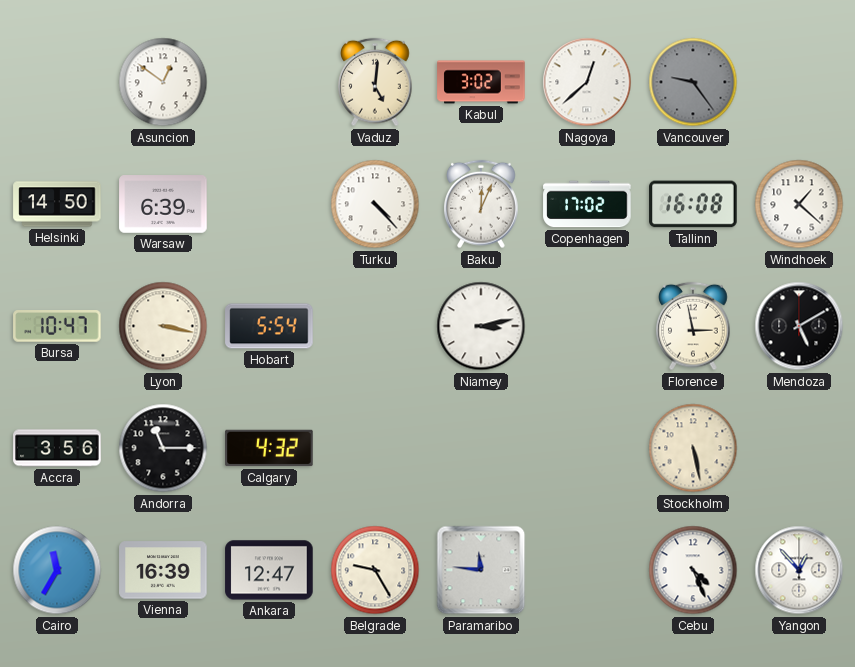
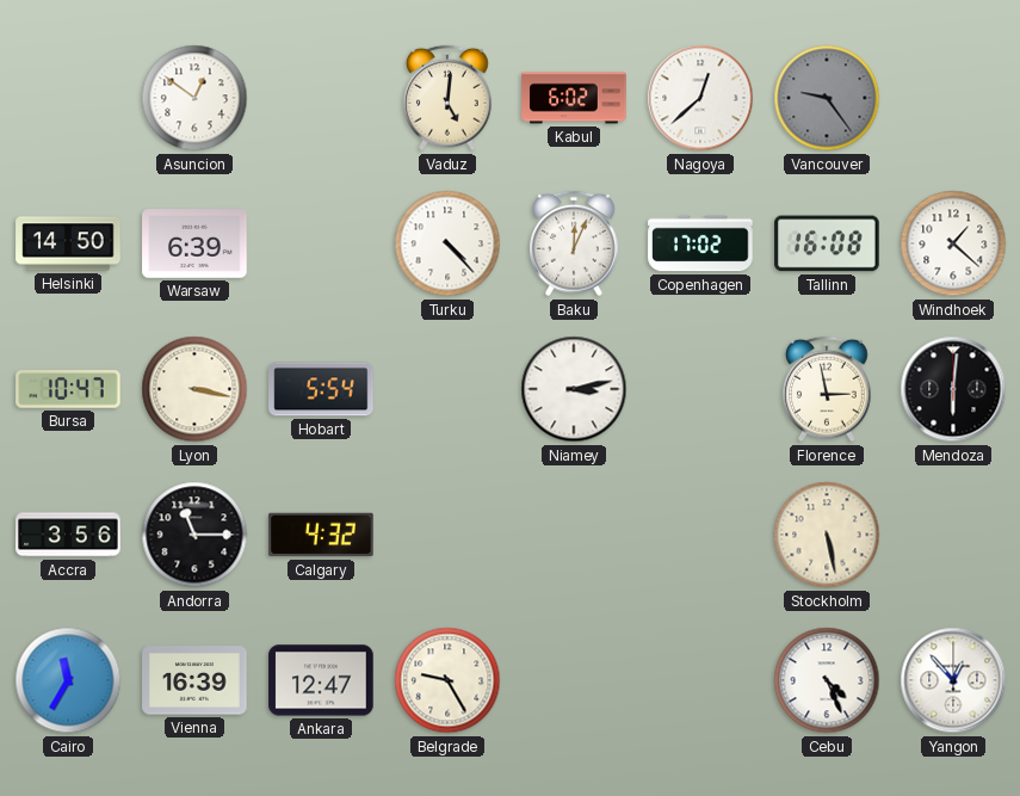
Kabul: 3:02 -> 6:02 (574, 98)
Mendoza: 5:10 -> 6:01 (953, 389)
Paramaribo: 11:46 -> none (481, 570)
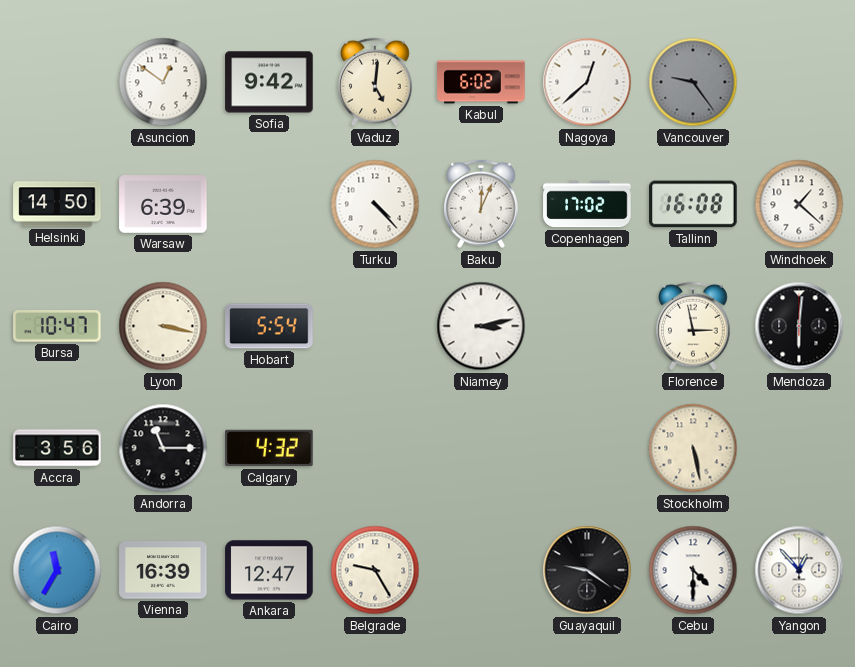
Sofia: none -> 9:42 (269, 82)
Guayaquil: none -> 9:21 (587, 570)
Cebu: 4:26 -> 4:30 (693, 570)
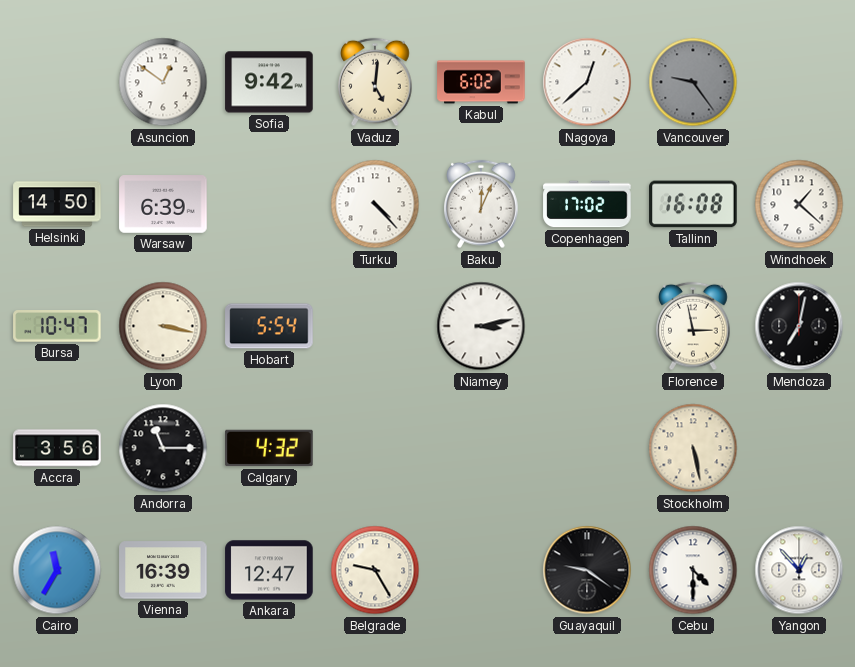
Mendoza: 6:01 -> 7:02 (799, 326)
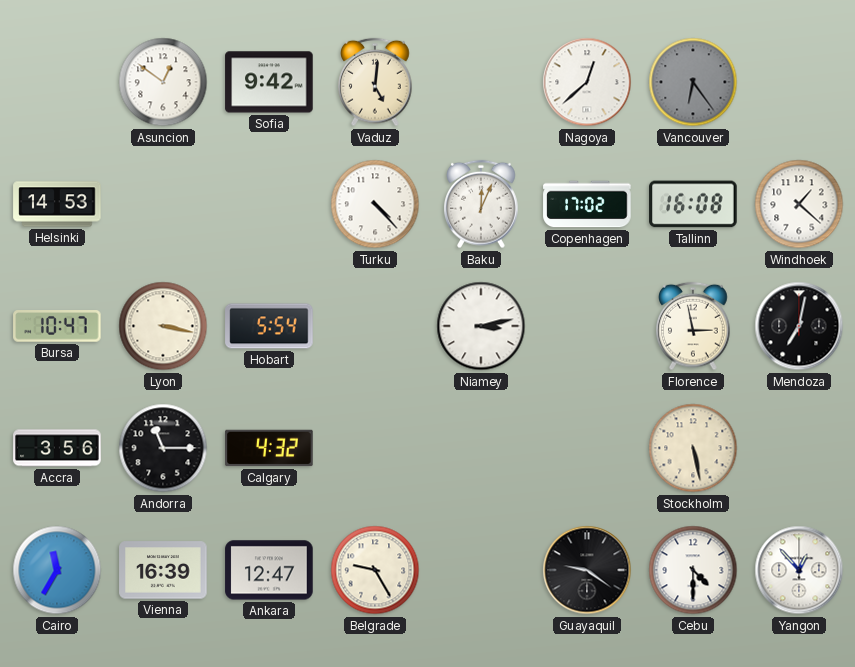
Kabul: 6:02 -> none (481, 82)
Vancouver: 9:24 -> 6:24 (693, 82)
Helsinki: 14:50 -> 14:53 (57, 204)
Warsaw: 6:39 -> none (163, 204)
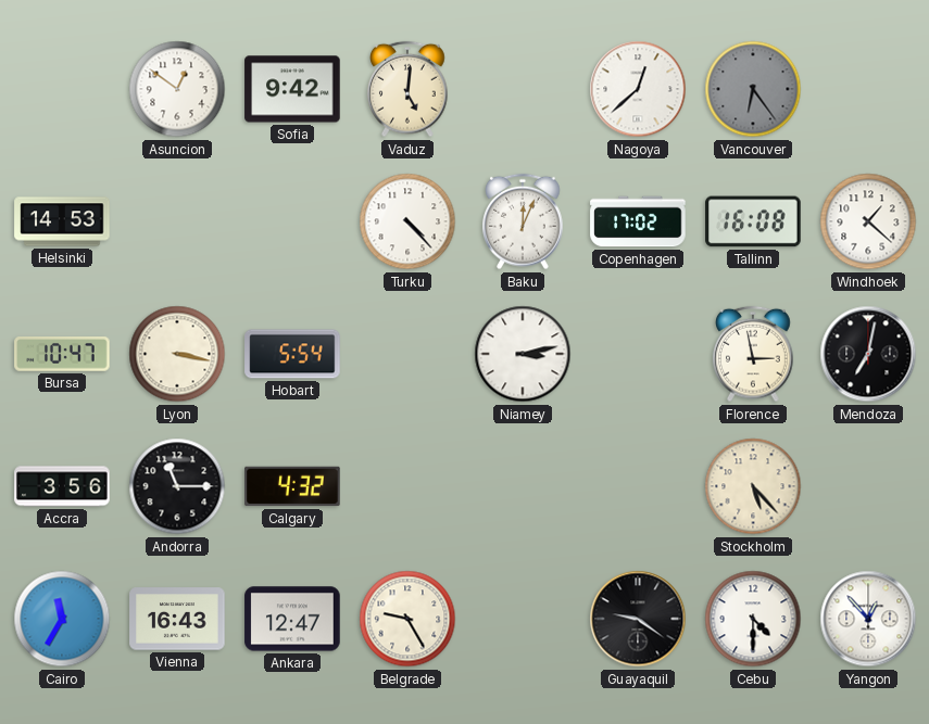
Stockholm: 5:28 -> 5:23 (753, 486)
Vienna: 16:39 -> 16:43 (177, 619)
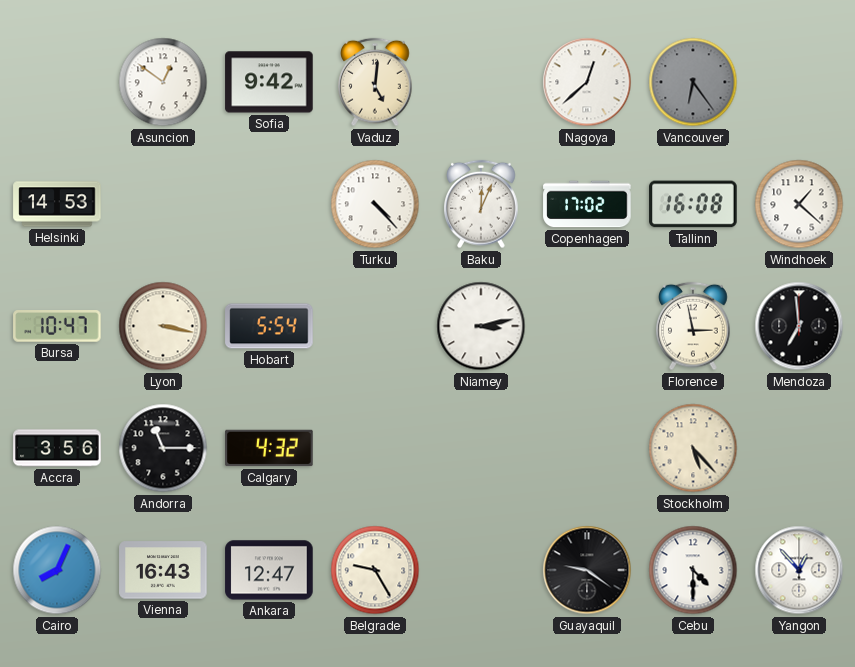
Mendoza: 7:02 -> 6:59 (799, 326)
Cairo: 11:35 -> 8:04 (57, 570)
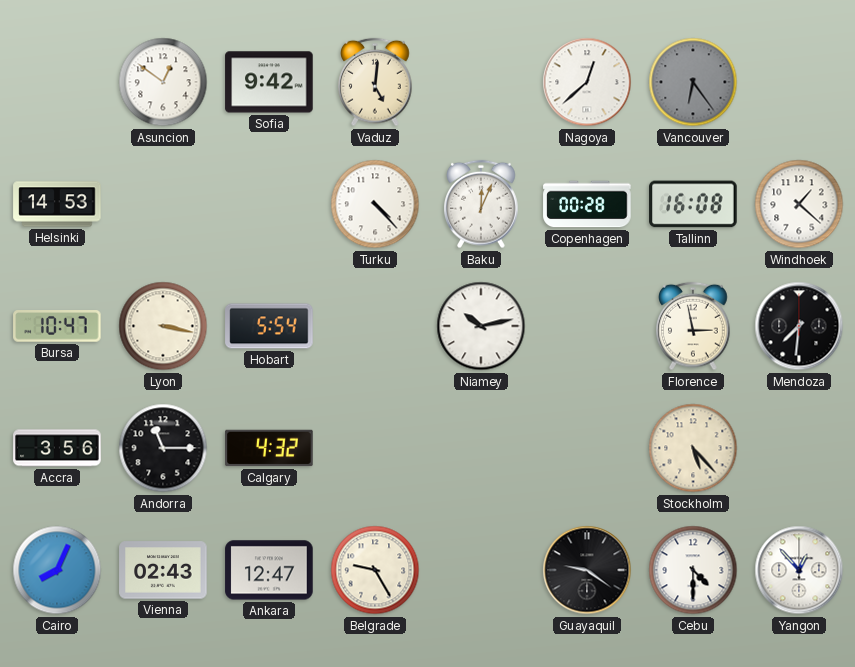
Copenhagen: 17:02 -> 00:28 (587, 204)
Niamey: 3:13 -> 10:13 (481, 326)
Mendoza: 6:59 -> 7:31 (799, 326)
Vienna: 16:43 -> 02:43 (163, 570)
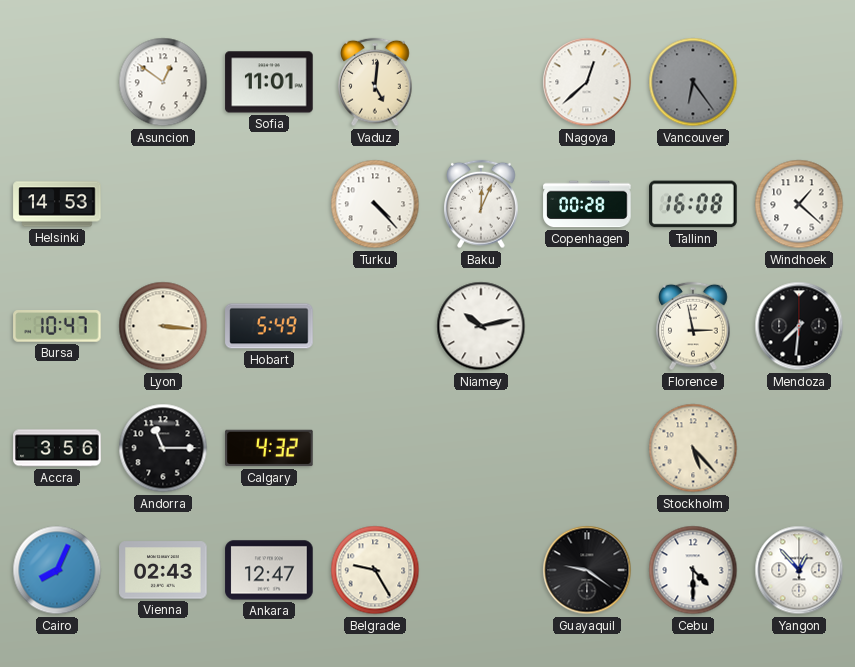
Sofia: 9:42 -> 11:01 (269, 82)
Lyon: 3:17 -> 3:16 (163, 326)
Hobart: 5:54 -> 5:49 (269, 326)
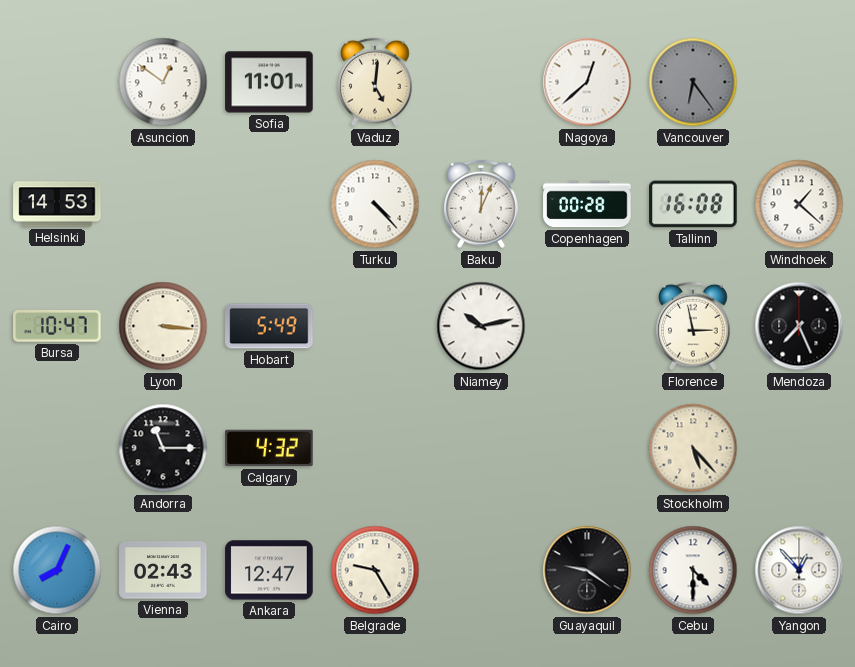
Mendoza: 7:31 -> 7:26 (799, 326)
Accra: 3:56 -> none (57, 448)
